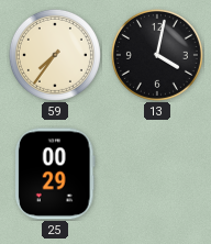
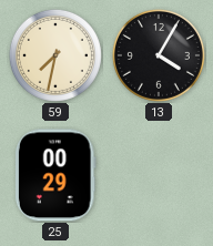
59: 7:36 -> 7:32 (55, 55)
13: 4:02 -> 4:05 (159, 55)
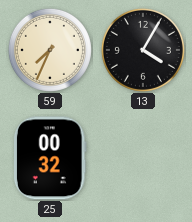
59: 7:32 -> 7:34 (50, 50)
25: 00:29 -> 00:32 (50, 158)
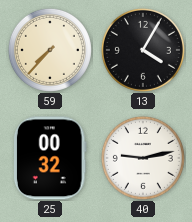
59: 7:34 -> 7:37 (50, 50)
40: none -> 9:13 (143, 158)
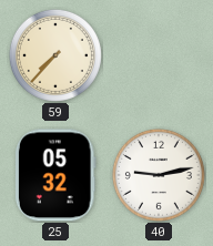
13: 4:05 -> none (143, 50)
25: 00:32 -> 05:32 (55, 175)
